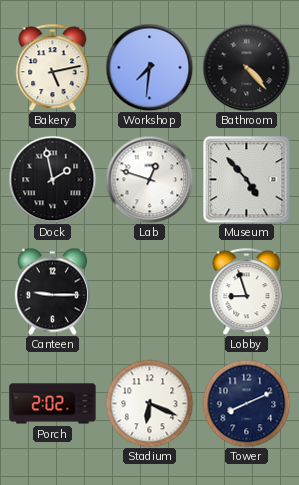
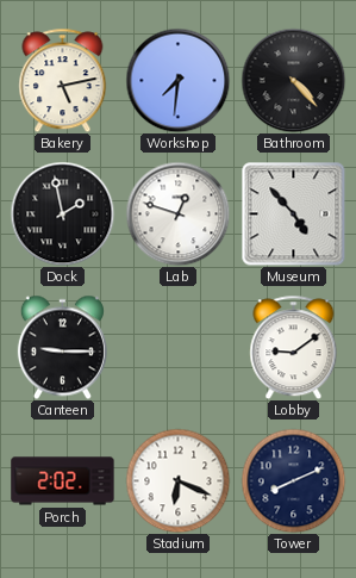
Lobby: 8:57 -> 9:09 (294, 347)
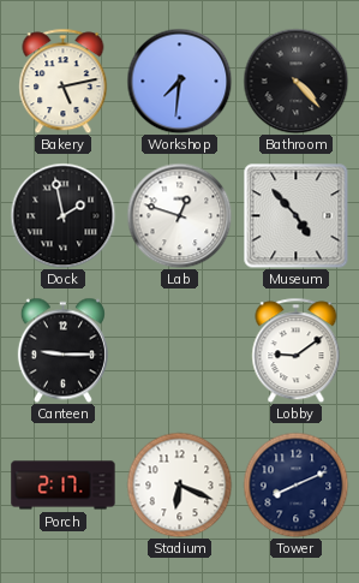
Porch: 2:02 -> 2:17 (64, 486)
